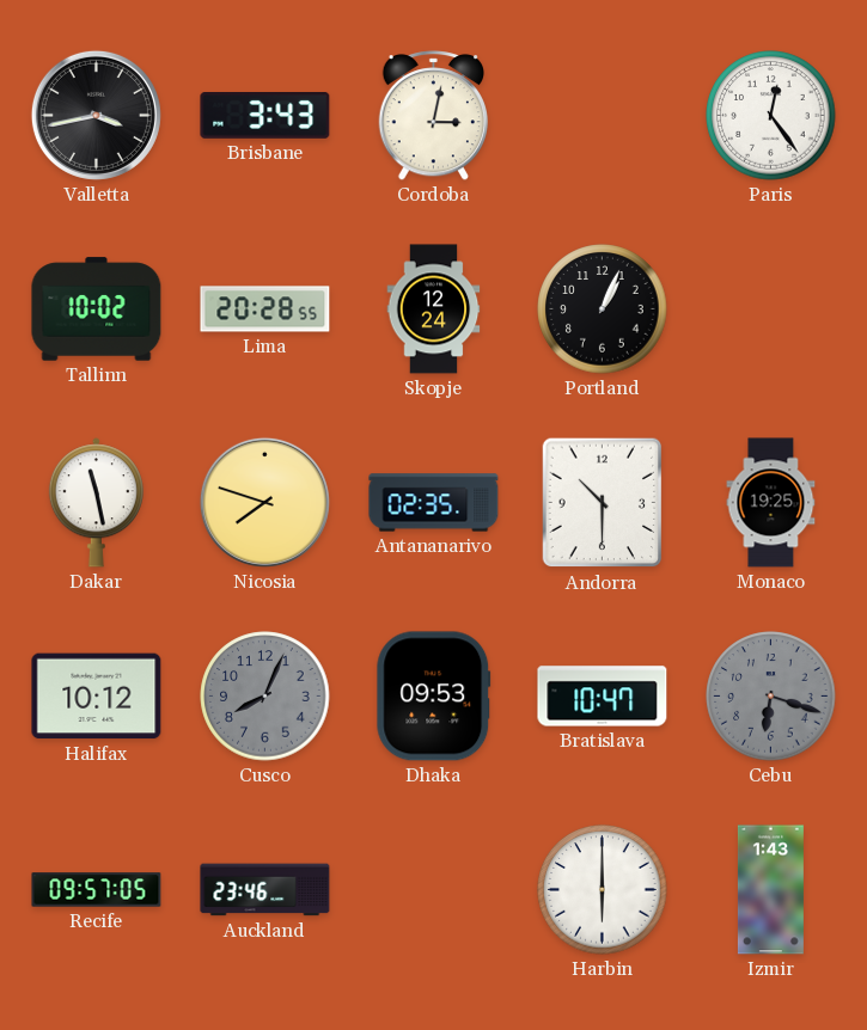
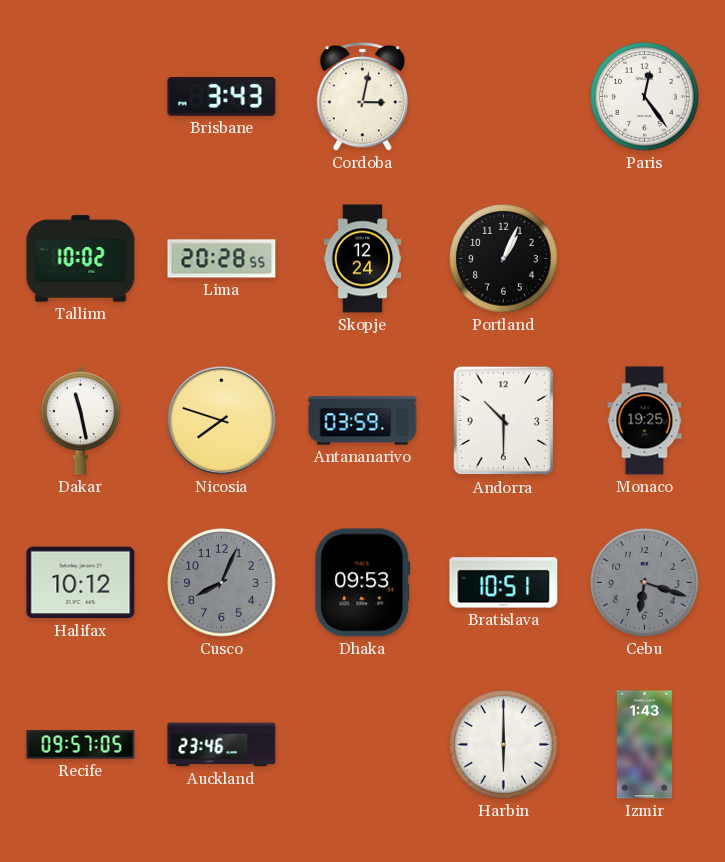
Valletta: 3:43 -> none (96, 115)
Antananarivo: 02:35 -> 03:59 (363, 421)
Bratislava: 10:47 -> 10:51 (504, 583)
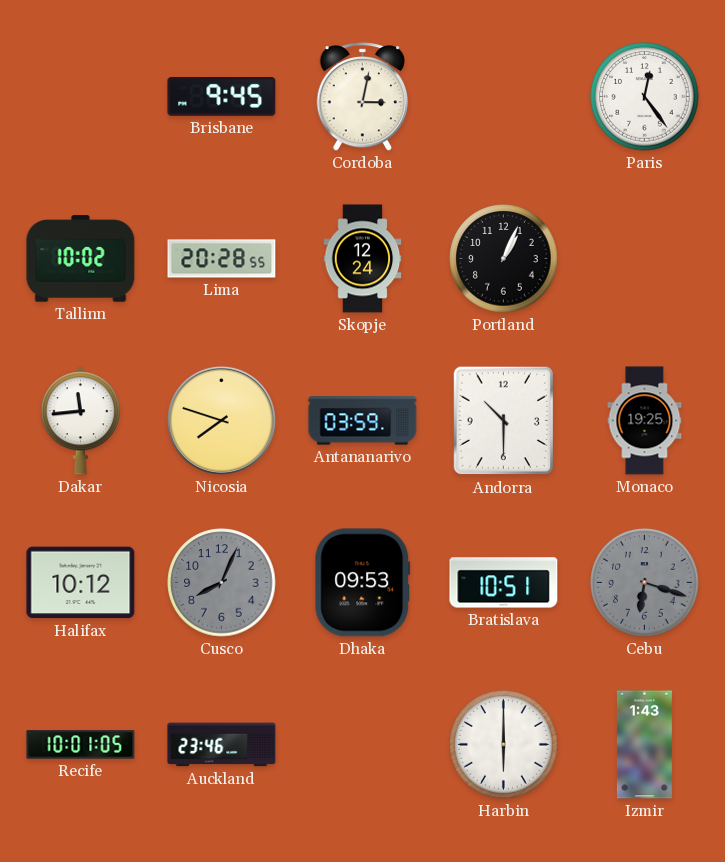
Brisbane: 3:43 -> 9:45 (222, 97)
Dakar: 11:28 -> 11:44 (80, 421)
Recife: 09:57 -> 10:01 (81, 745)
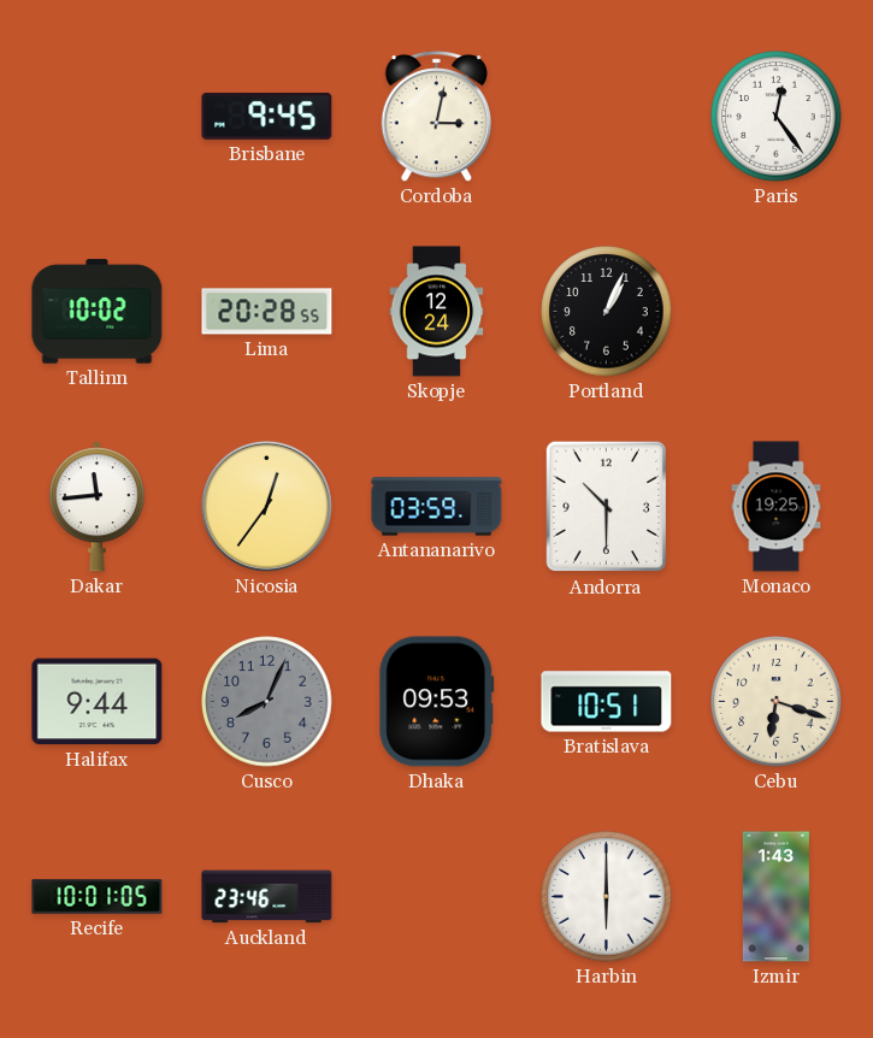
Nicosia: 7:48 -> 12:36 (266, 506)
Halifax: 10:12 -> 9:44 (98, 702)
Cebu dial: grey -> cream (777, 702)
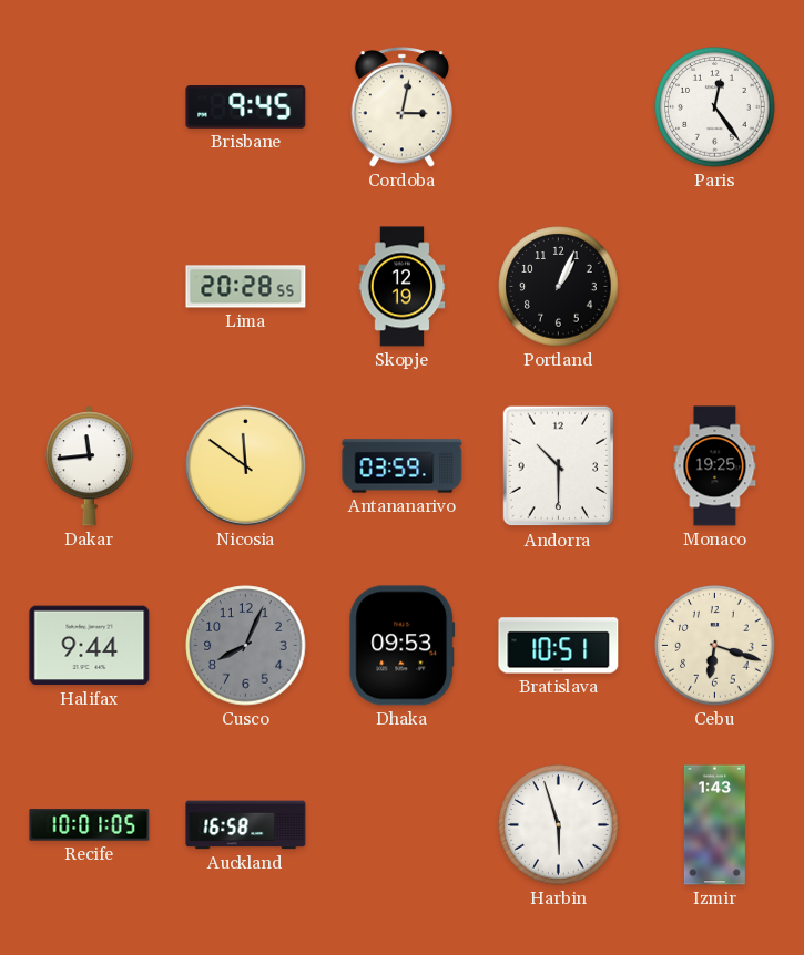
Tallinn: 10:02 -> none (98, 312)
Skopje: 12:24 -> 12:19 (403, 287)
Nicosia: 12:36 -> 11:51 (245, 465)
Auckland: 23:46 -> 16:58 (246, 825)
Harbin: 6:00 -> 5:57 (559, 825)
